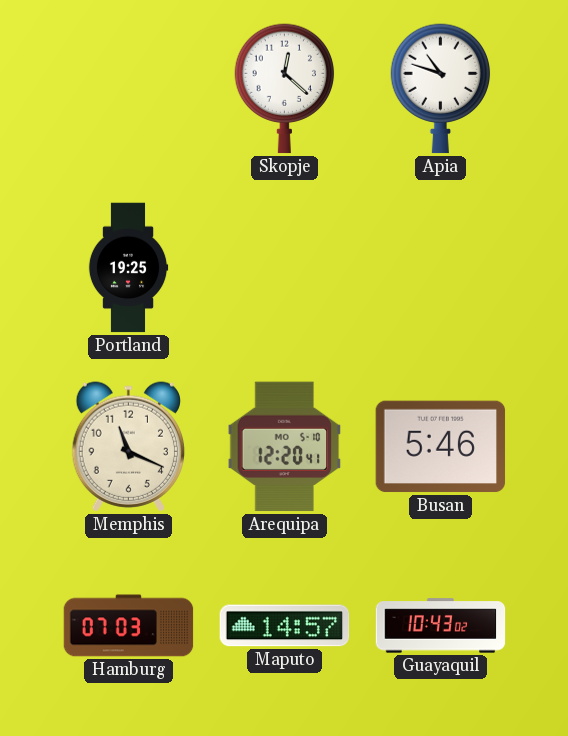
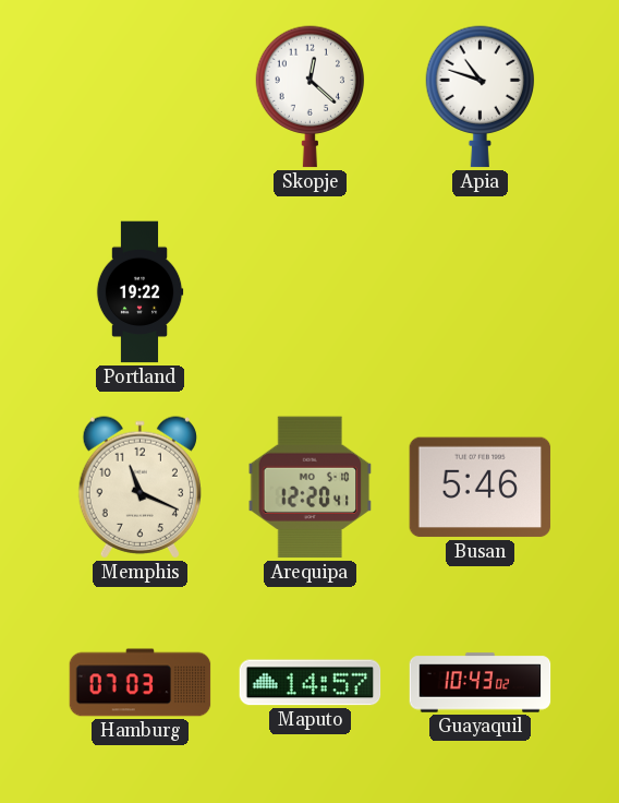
Portland: 19:25 -> 19:22 (139, 292)
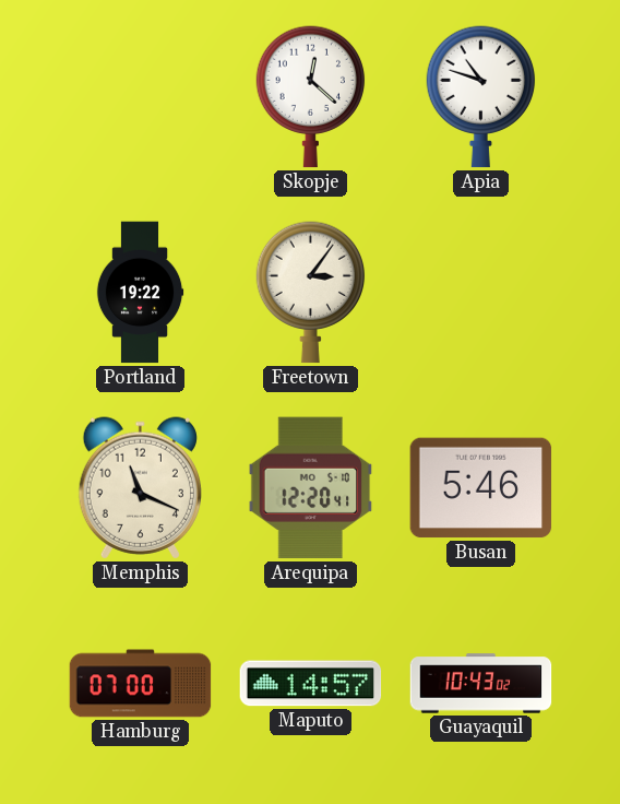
Freetown: none -> 3:06 (311, 293)
Hamburg: 07:03 -> 07:00 (141, 684)
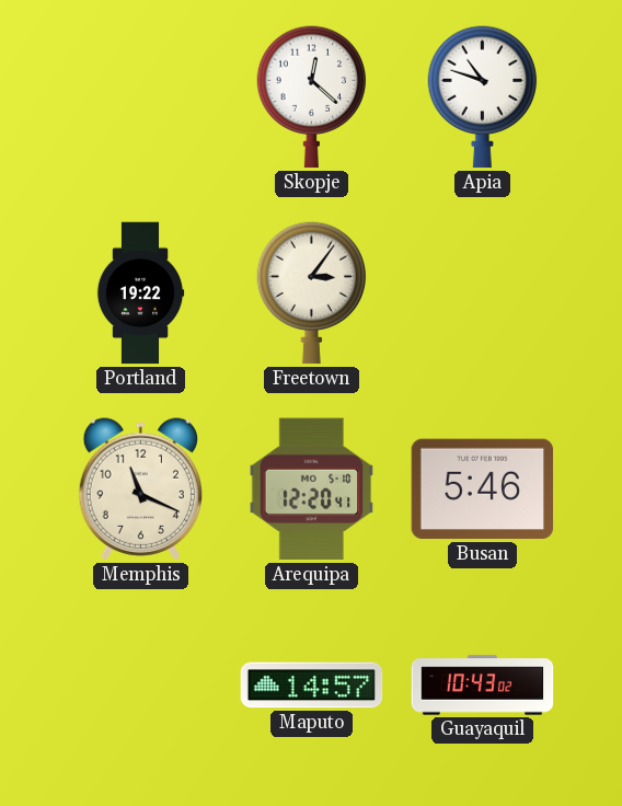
Hamburg: 07:00 -> none (141, 684)
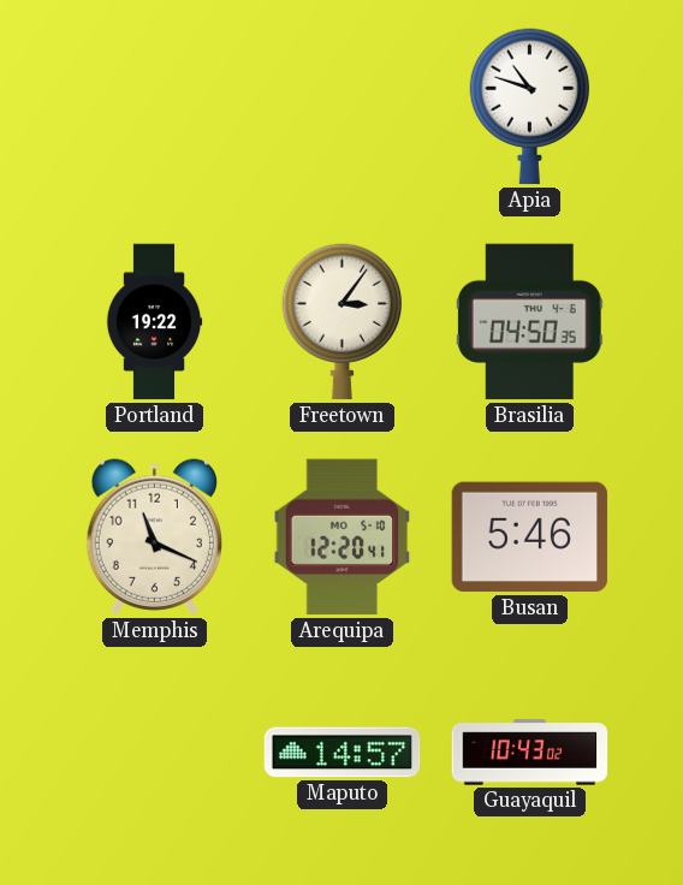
Skopje: 12:22 -> none (312, 97)
Brasilia: none -> 04:50 (529, 322)
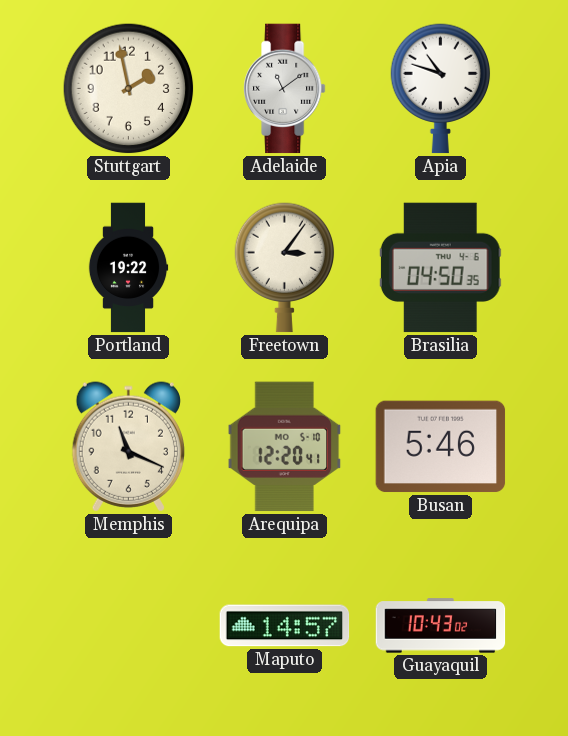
Stuttgart: none -> 1:58 (129, 89)
Adelaide: none -> 11:09 (285, 89)
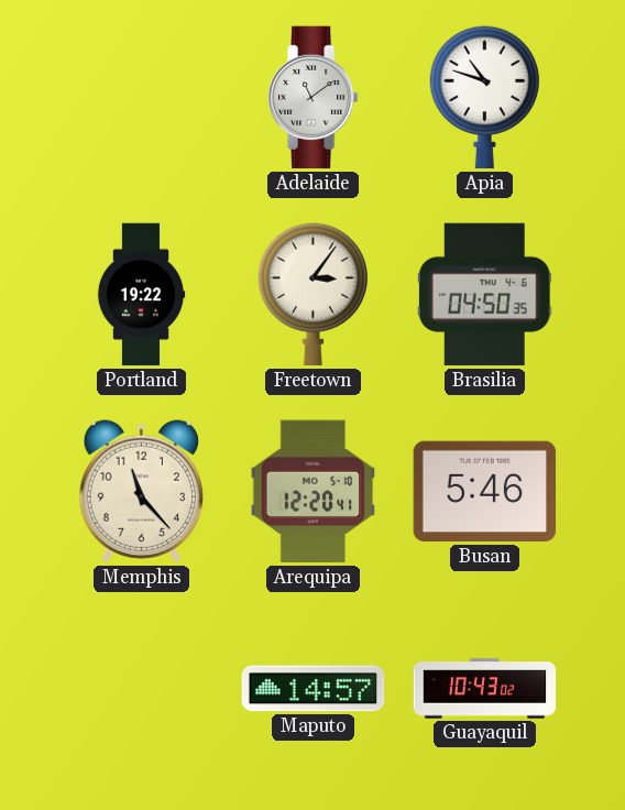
Stuttgart: 1:58 -> none (129, 89)
Memphis: 11:19 -> 11:23 (141, 492)
